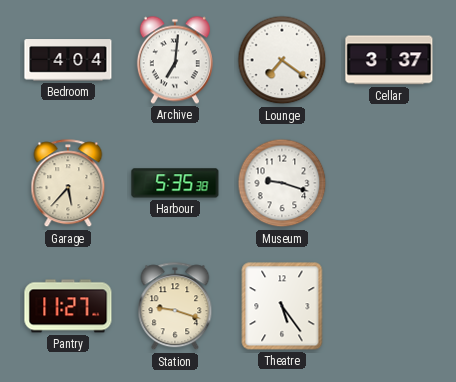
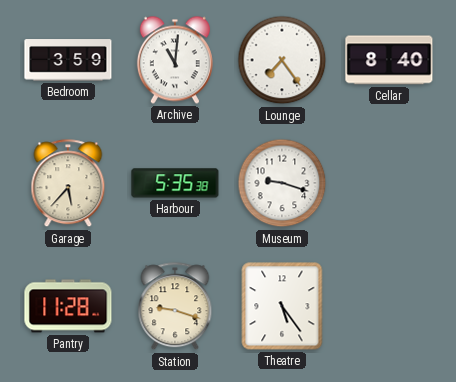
Bedroom: 4:04 -> 3:59 (68, 60)
Archive: 7:01 -> 11:01 (175, 60)
Lounge: 7:21 -> 7:24 (282, 60)
Cellar: 3:37 -> 8:40 (389, 60)
Pantry: 11:27 -> 11:28 (68, 306)
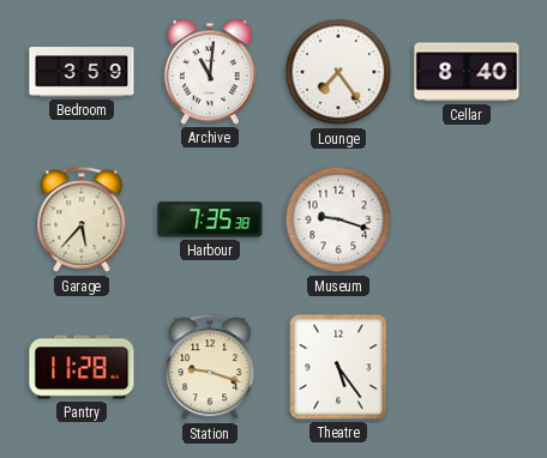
Harbour: 5:35 -> 7:35 (210, 219)
